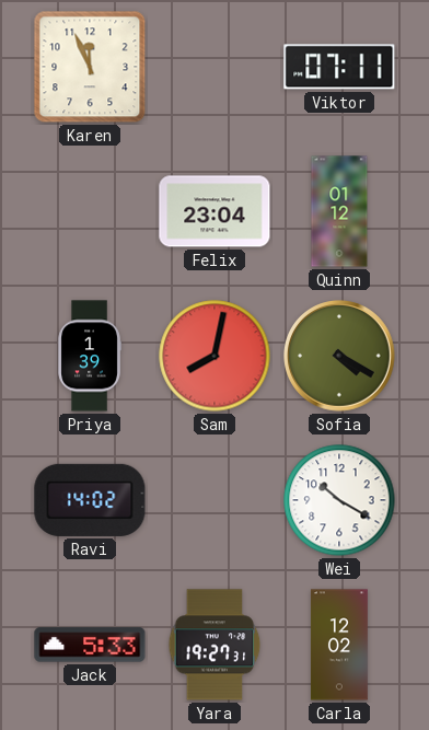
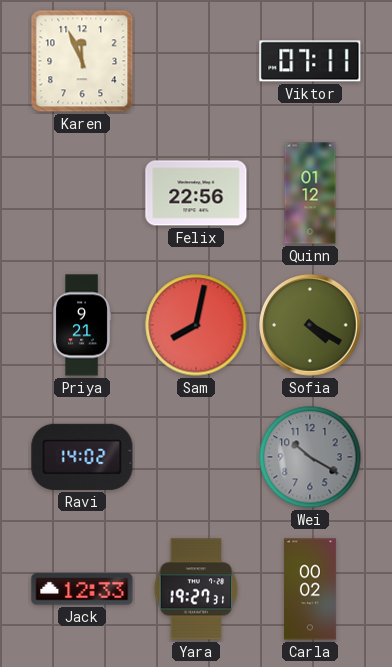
Felix: 23:04 -> 22:56 (196, 193)
Priya: 1:39 -> 9:21 (82, 325)
Wei dial: white -> grey (310, 457)
Jack: 5:33 -> 12:33 (82, 589)
Carla: 12:02 -> 00:02 (310, 589)
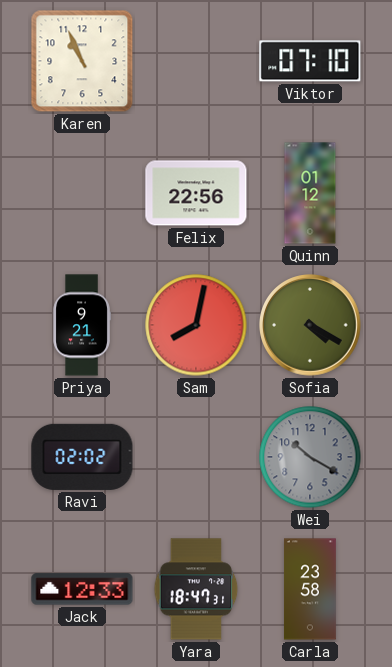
Karen: 11:56 -> 10:56 (82, 61)
Viktor: 07:11 -> 07:10 (310, 61)
Ravi: 14:02 -> 02:02 (82, 457)
Yara: 19:27 -> 18:47 (196, 589)
Carla: 00:02 -> 23:58 (310, 589)
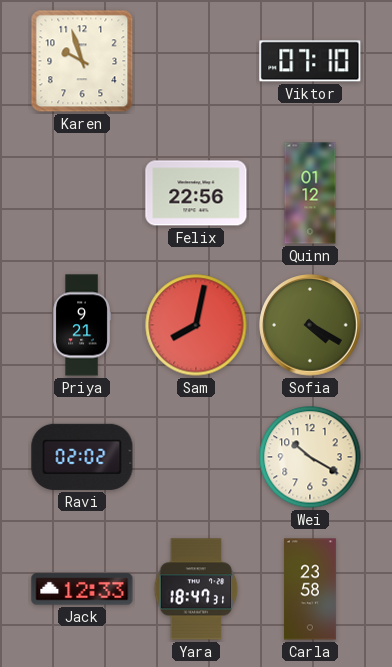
Karen: 10:56 -> 9:57 (82, 61)
Wei dial: grey -> cream (310, 457)
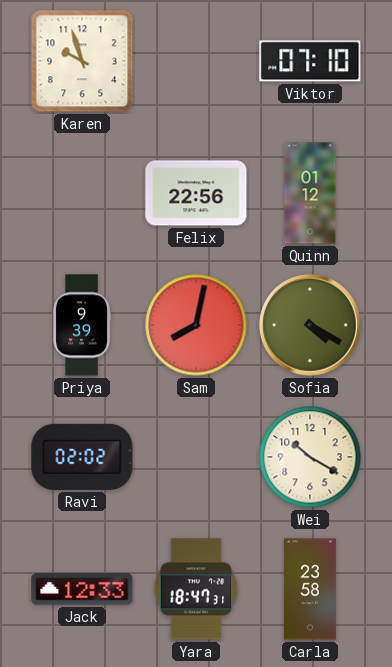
Priya: 9:21 -> 9:39 (82, 325)
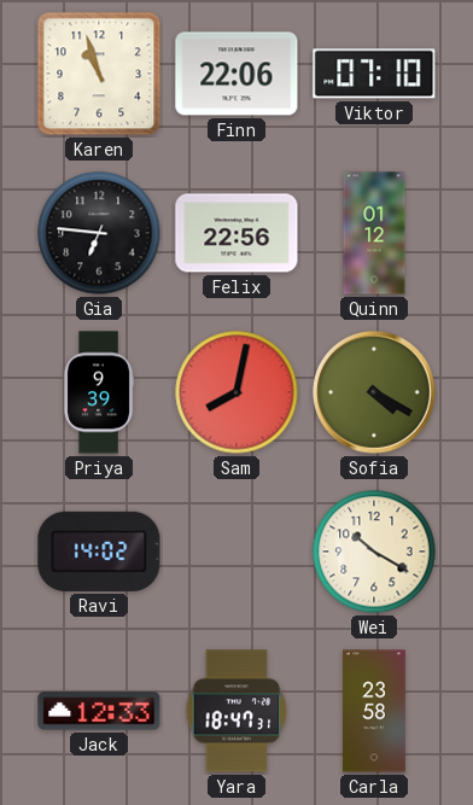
Karen: 9:57 -> 10:57 (99, 74)
Finn: none -> 22:06 (237, 74)
Gia: none -> 6:46 (99, 233)
Ravi: 02:02 -> 14:02 (99, 552)
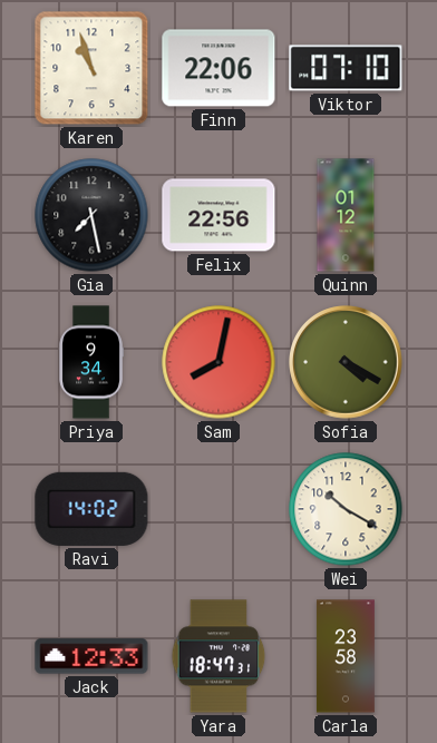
Gia: 6:46 -> 7:28 (91, 215)
Priya: 9:39 -> 9:34 (91, 362)
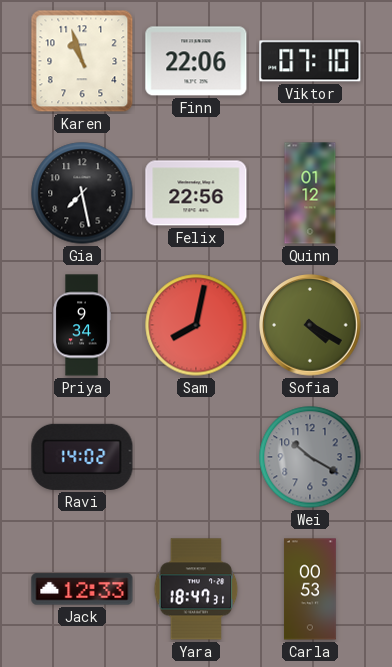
Wei dial: cream -> grey (310, 457)
Carla: 23:58 -> 00:53 (310, 589)
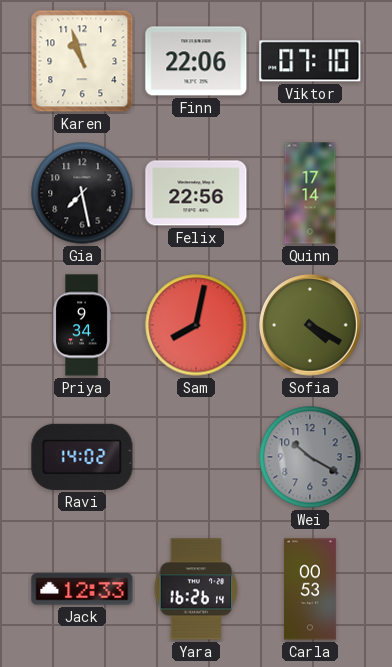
Quinn: 01:12 -> 17:14 (310, 193)
Yara: 18:47 -> 16:26 (196, 589)
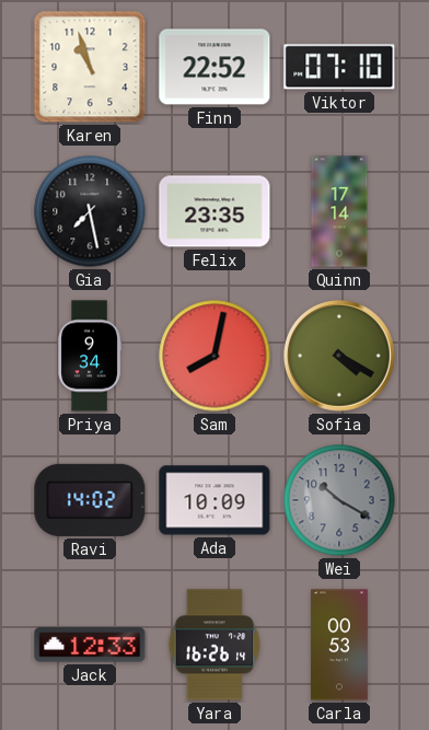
Finn: 22:06 -> 22:52 (215, 67)
Felix: 22:56 -> 23:35 (215, 211)
Ada: none -> 10:09 (215, 500)
